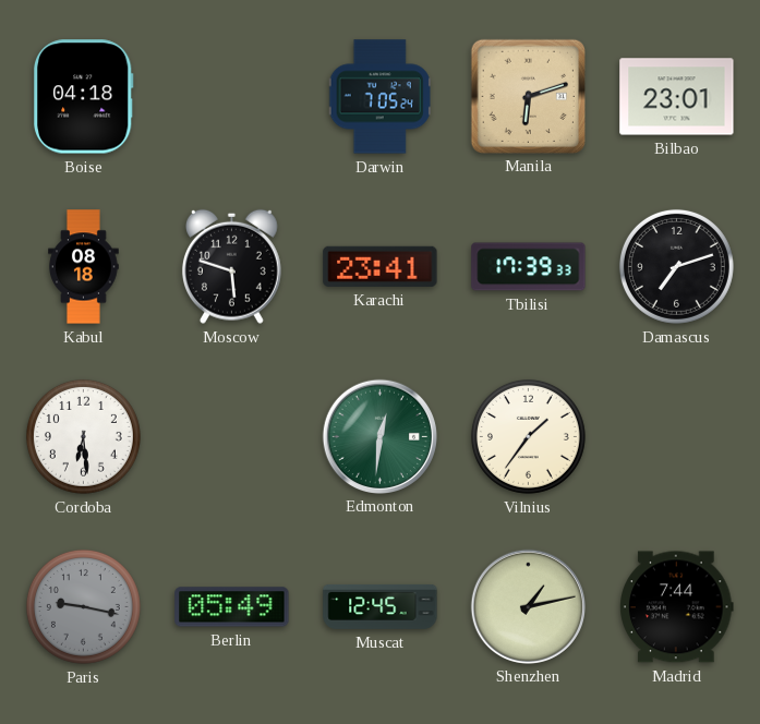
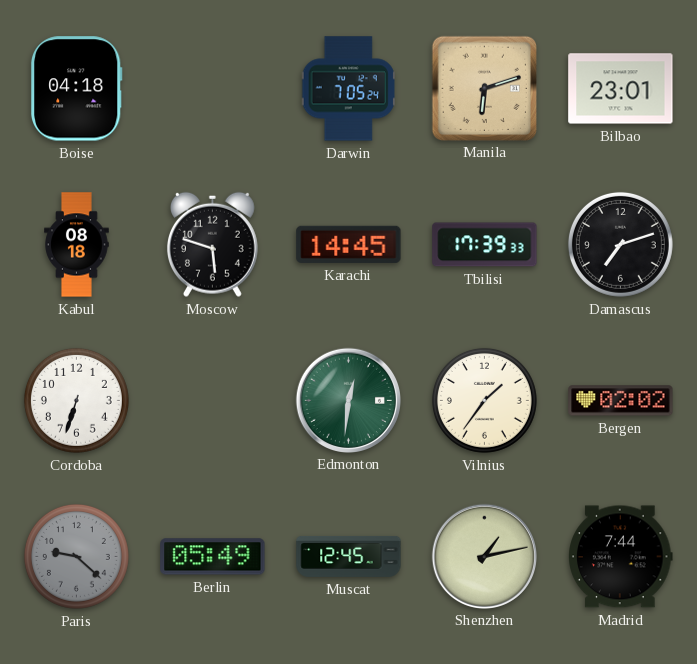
Karachi: 23:41 -> 14:45 (349, 244)
Cordoba: 6:29 -> 6:33 (76, 400)
Bergen: none -> 02:02 (621, 401)
Paris: 9:17 -> 9:22 (76, 556)
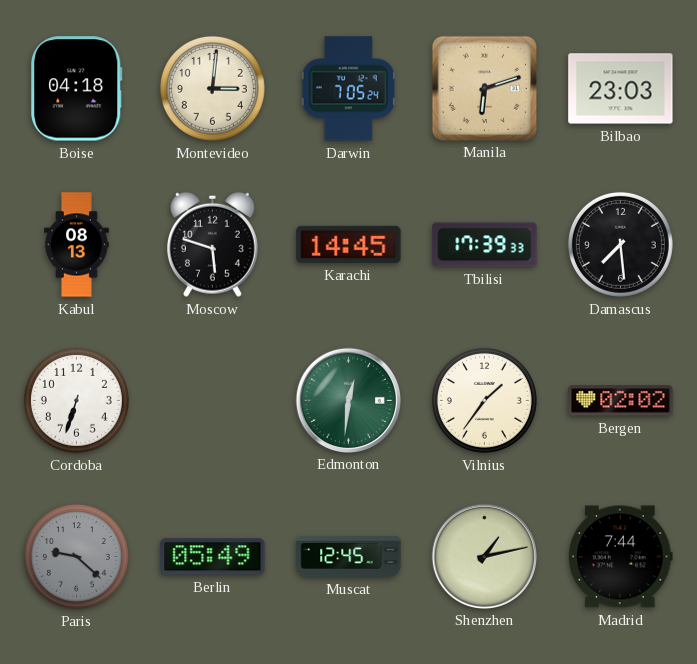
Montevideo: none -> 3:01 (212, 88)
Bilbao: 23:01 -> 23:03 (621, 89)
Kabul: 08:18 -> 08:13 (77, 245)
Damascus: 7:12 -> 7:29 (620, 244)
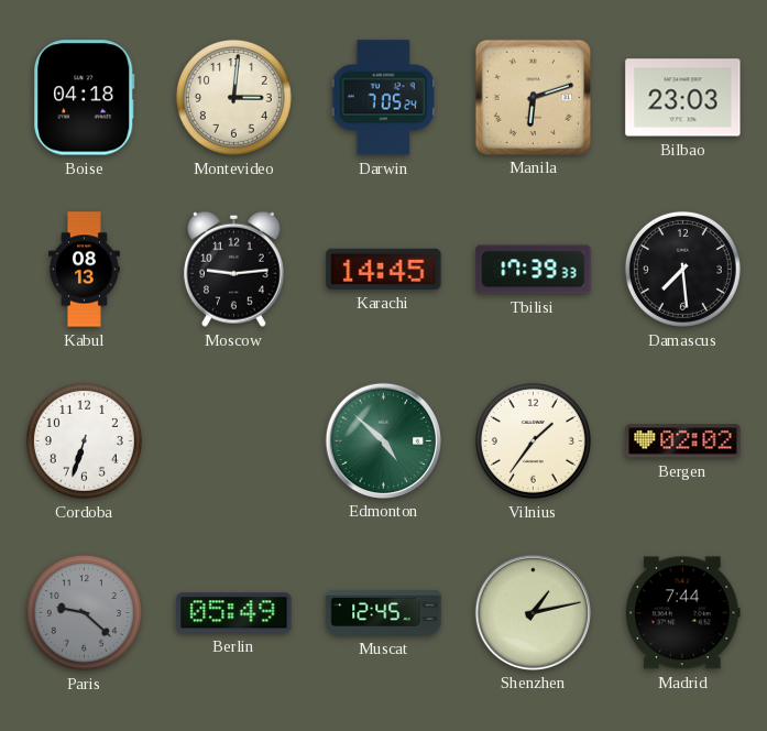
Moscow: 5:48 -> 9:14 (233, 269)
Edmonton: 12:31 -> 4:52 (383, 440)
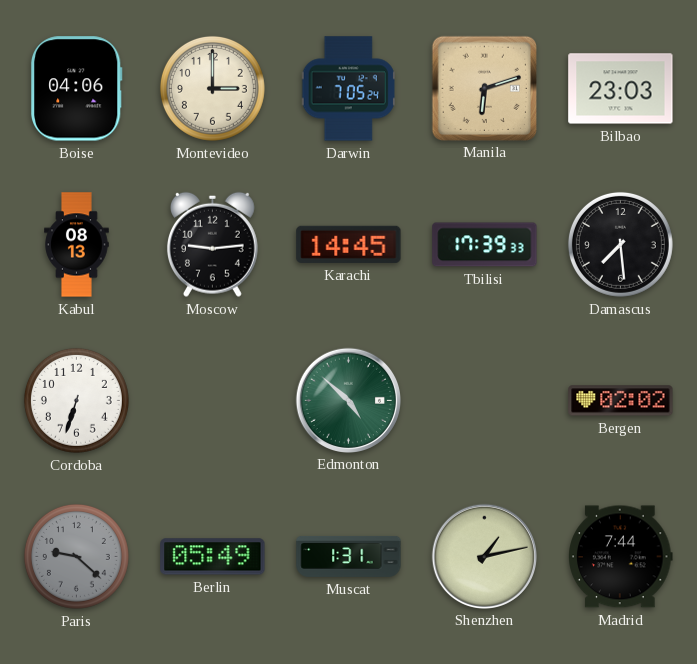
Boise: 04:18 -> 04:06 (77, 89)
Montevideo: 3:01 -> 3:00 (212, 88)
Vilnius: 1:36 -> none (533, 440)
Muscat: 12:45 -> 1:31 (349, 556)
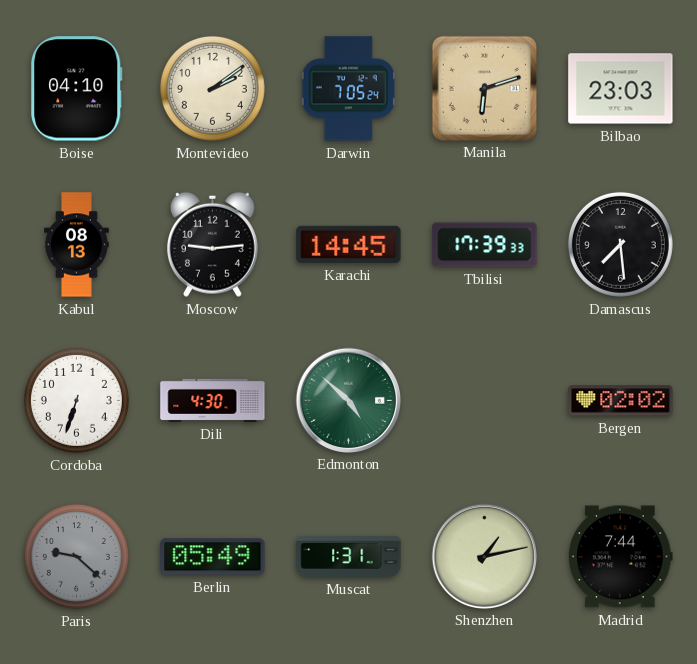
Boise: 04:06 -> 04:10 (77, 89)
Montevideo: 3:00 -> 2:09 (212, 88)
Dili: none -> 4:30 (213, 400)
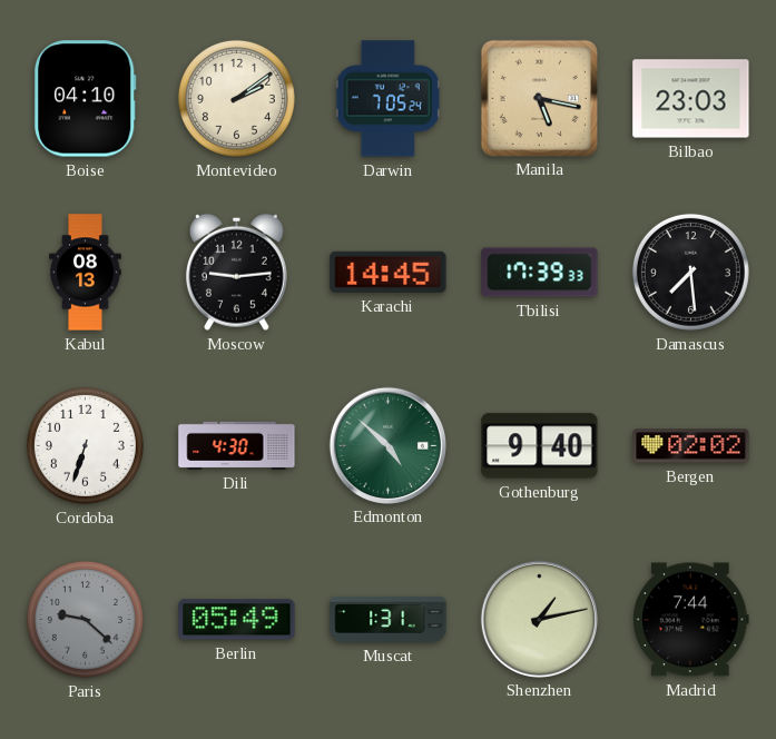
Manila: 6:12 -> 5:17 (539, 98)
Gothenburg: none -> 9:40 (540, 446)
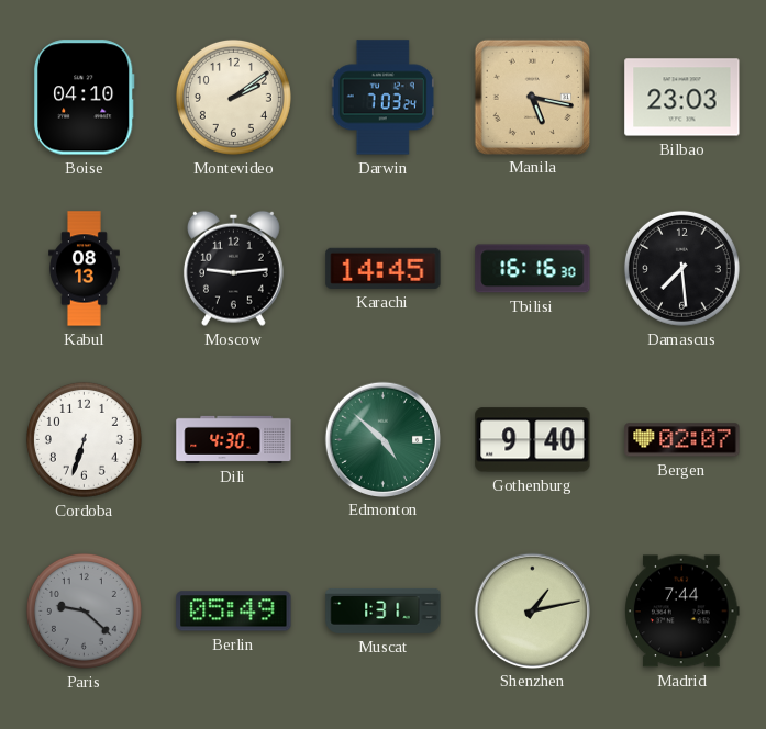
Darwin: 7:05 -> 7:03 (382, 98)
Tbilisi: 17:39 -> 16:16 (533, 269)
Bergen: 02:02 -> 02:07 (682, 440)
